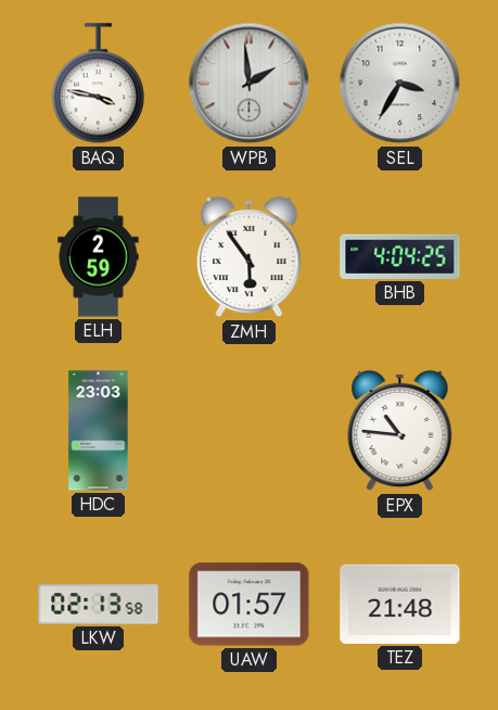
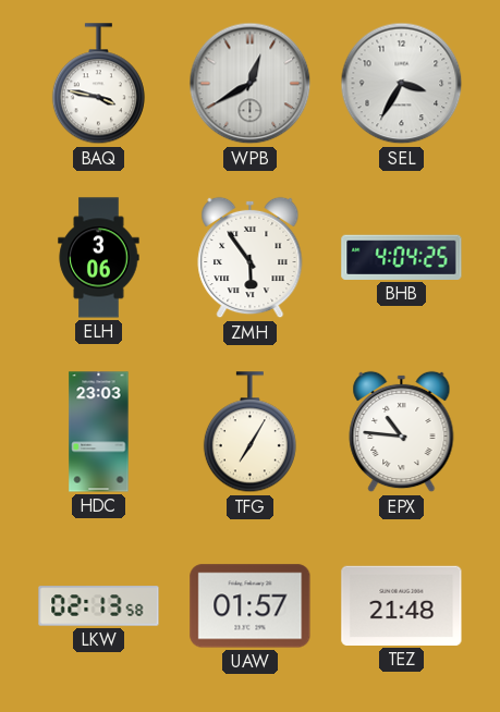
WPB: 1:59 -> 12:40 (251, 84)
ELH: 2:59 -> 3:06 (99, 258)
TFG: none -> 7:05 (249, 432)
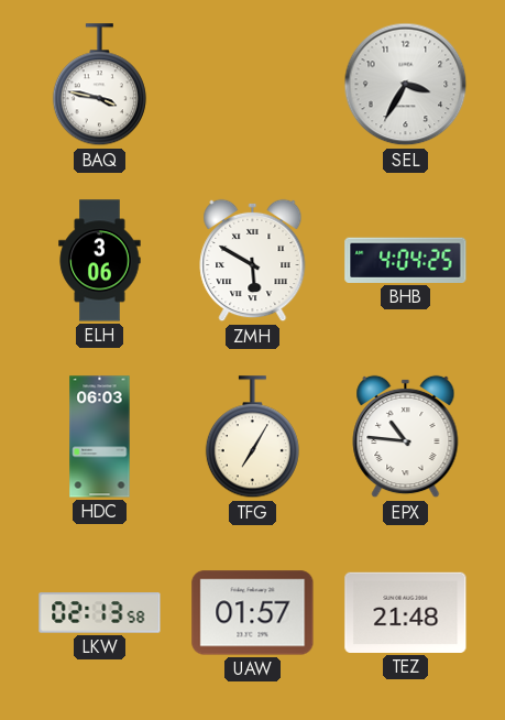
WPB: 12:40 -> none (251, 84)
ZMH: 5:54 -> 5:50 (253, 261)
HDC: 23:03 -> 06:03 (100, 437)
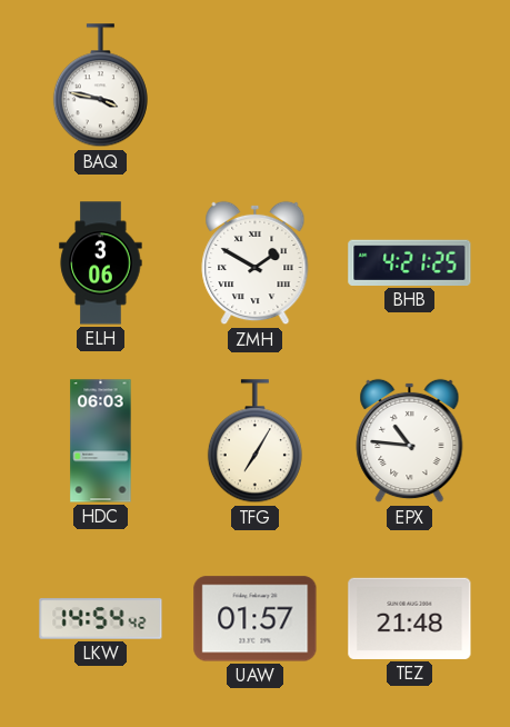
SEL: 3:35 -> none (406, 85)
ZMH: 5:50 -> 1:50 (256, 263)
BHB: 4:04 -> 4:21 (410, 262)
LKW: 02:13 -> 14:54 (101, 619)
